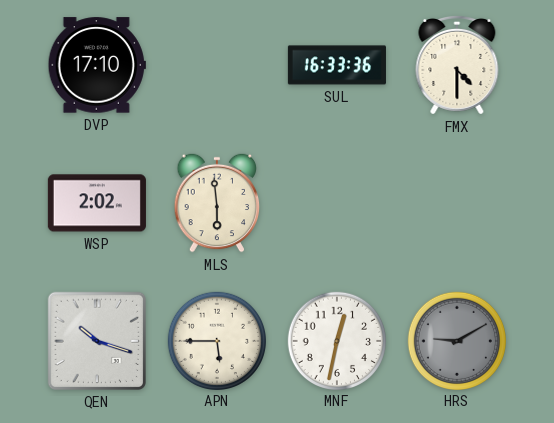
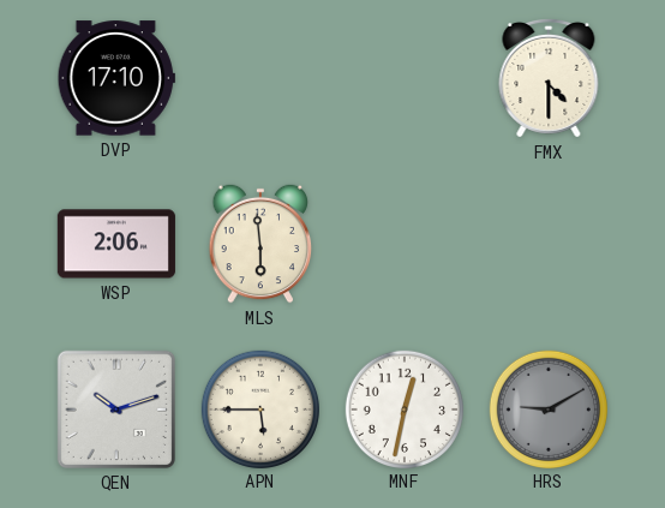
SUL: 16:33 -> none (337, 65)
WSP: 2:02 -> 2:06 (116, 244)
QEN: 10:18 -> 10:12 (116, 410)
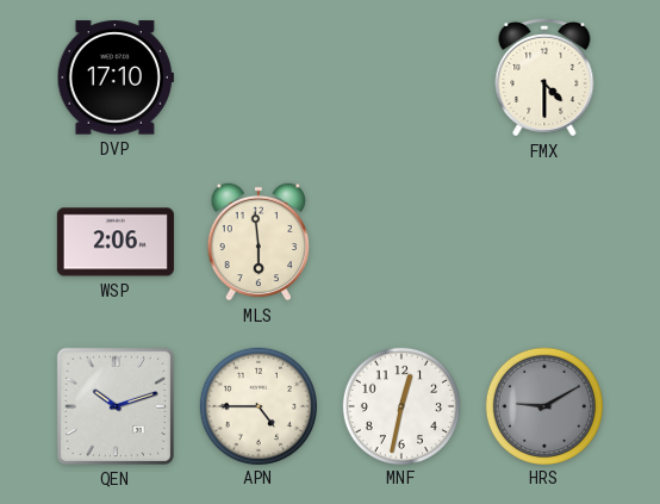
APN: 5:45 -> 4:45 (257, 405)
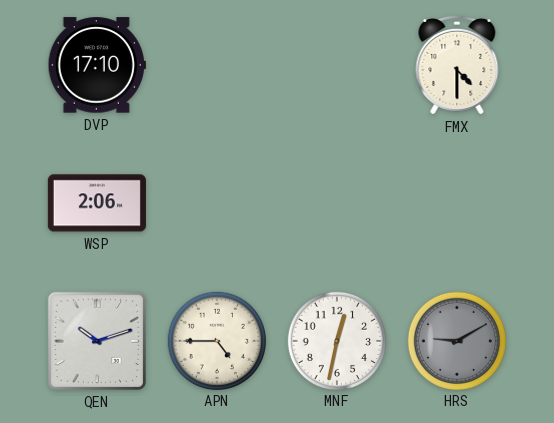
MLS: 5:59 -> none (259, 242)
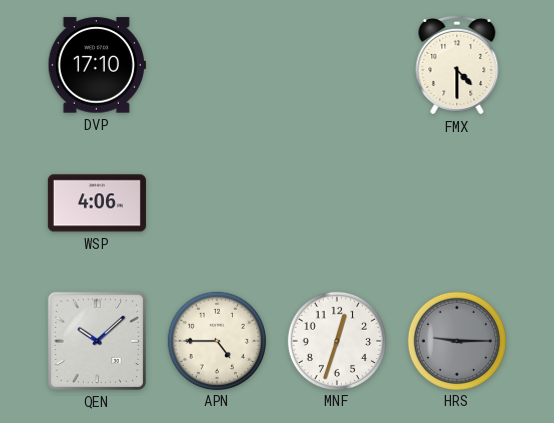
WSP: 2:06 -> 4:06 (97, 203)
QEN: 10:12 -> 10:08 (97, 341)
MNF: 12:32 -> 12:33 (336, 340)
HRS: 9:10 -> 9:15 (456, 340)
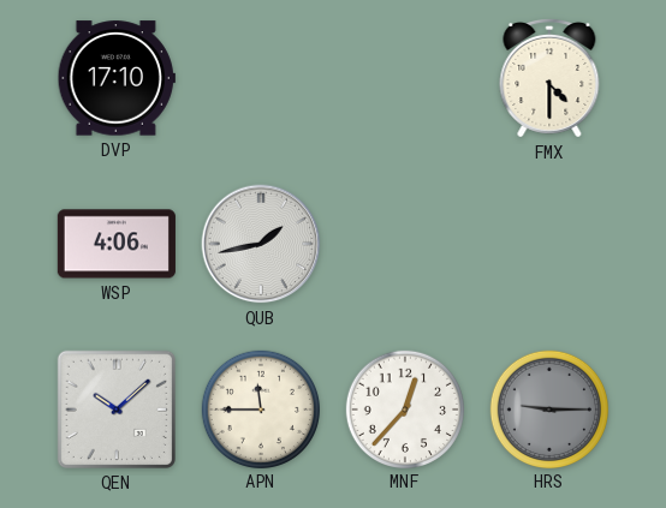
QUB: none -> 1:43 (261, 244)
APN: 4:45 -> 11:45 (260, 408)
MNF: 12:33 -> 12:37 (404, 408)
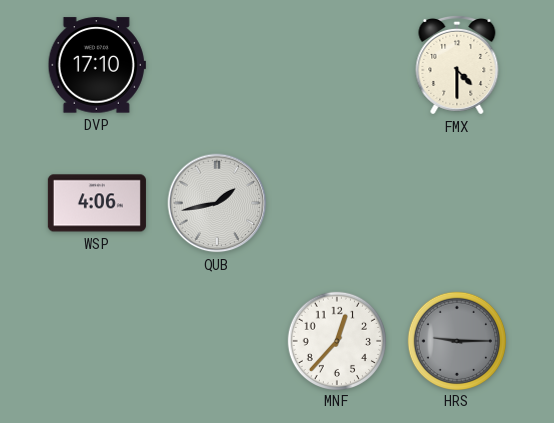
QEN: 10:08 -> none (117, 410)
APN: 11:45 -> none (260, 408)
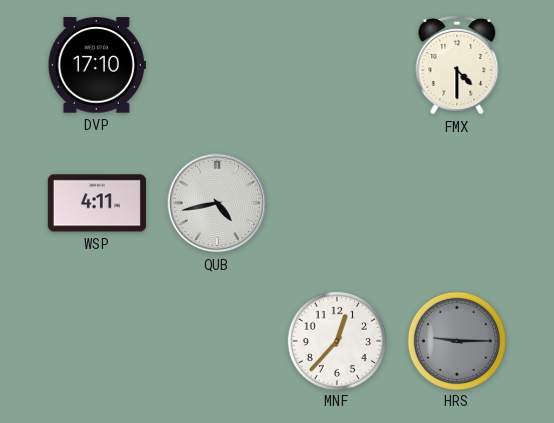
WSP: 4:06 -> 4:11 (97, 203)
QUB: 1:43 -> 4:43 (217, 203)
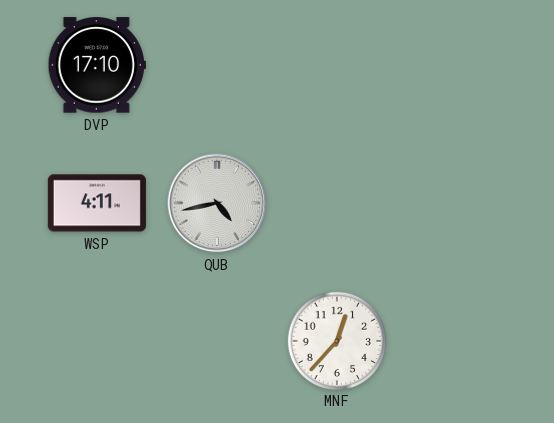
FMX: 4:30 -> none (457, 65)
HRS: 9:15 -> none (456, 340)
